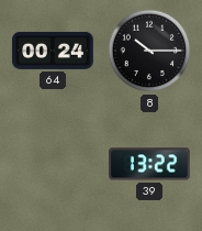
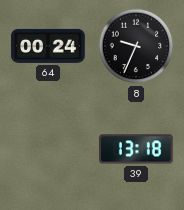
8: 10:15 -> 9:34 (136, 46)
39: 13:22 -> 13:18 (136, 149)
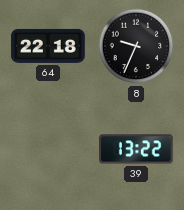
64: 00:24 -> 22:18 (48, 46)
39: 13:18 -> 13:22 (136, 149)
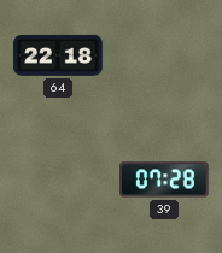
8: 9:34 -> none (136, 46)
39: 13:22 -> 07:28 (164, 180)
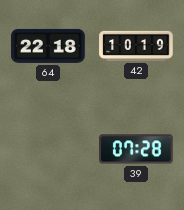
42: none -> 10:19 (136, 46)
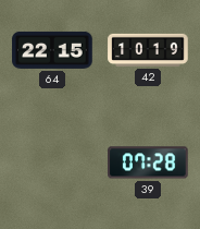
64: 22:18 -> 22:15 (52, 50)
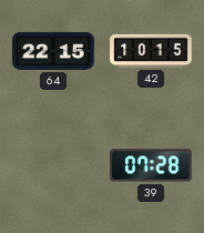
42: 10:19 -> 10:15 (151, 51)
